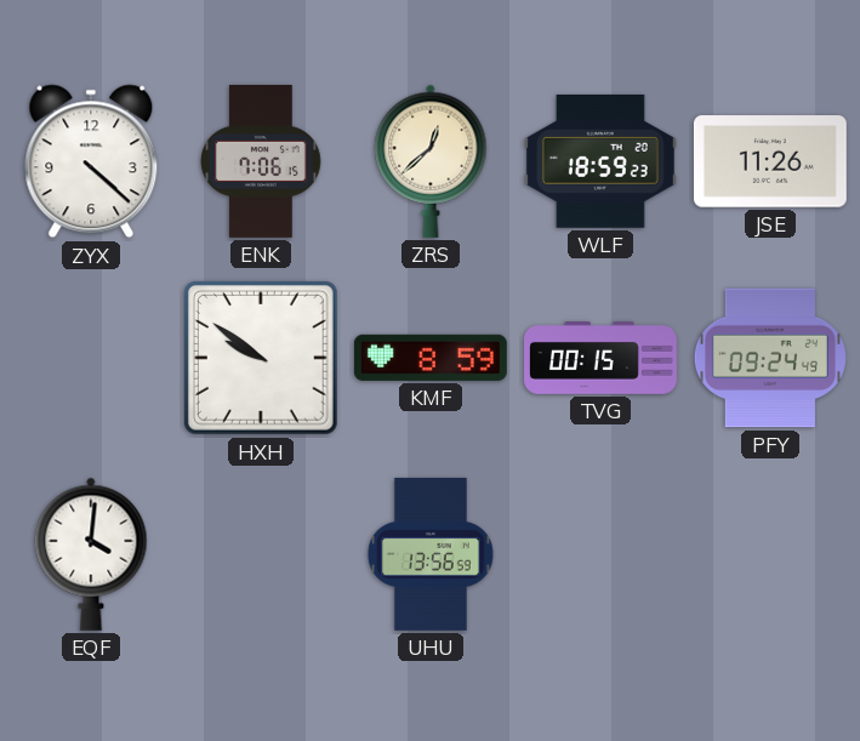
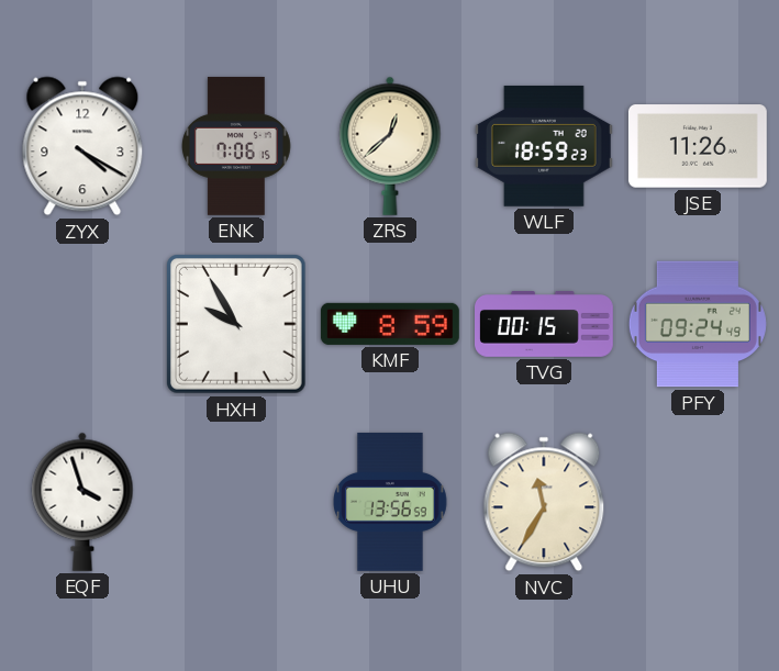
ZYX: 4:22 -> 4:20 (82, 146)
HXH: 9:51 -> 9:55 (237, 325)
EQF: 4:01 -> 3:57 (82, 502)
NVC: none -> 11:35 (544, 502)
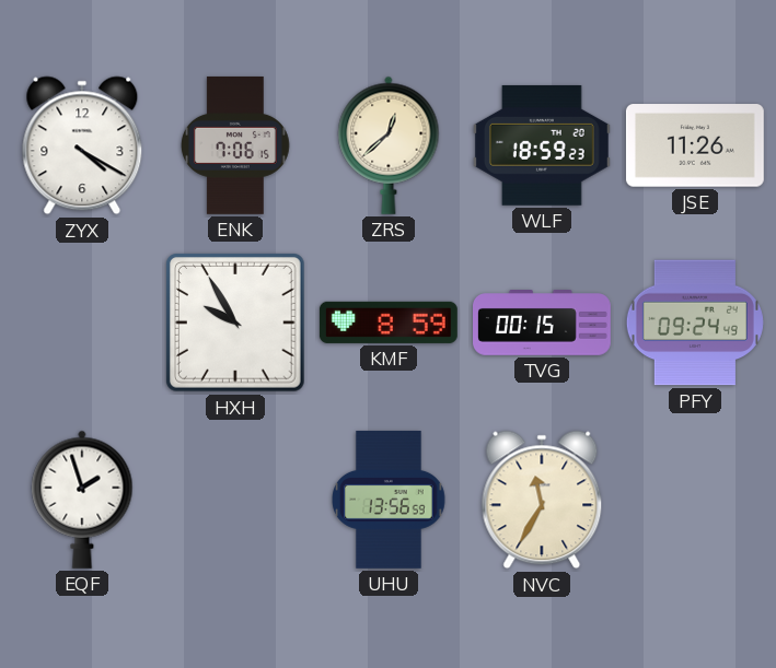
EQF: 3:57 -> 1:57 (82, 500)
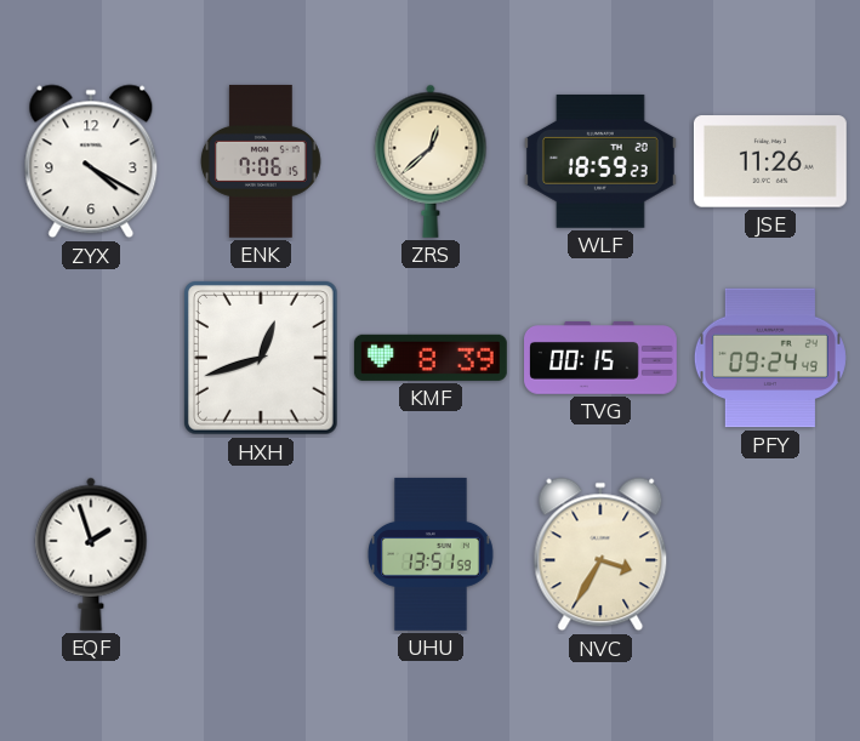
HXH: 9:55 -> 12:42 (262, 359)
KMF: 8:59 -> 8:39 (431, 358)
UHU: 13:56 -> 13:51 (431, 554)
NVC: 11:35 -> 3:35 (600, 554)
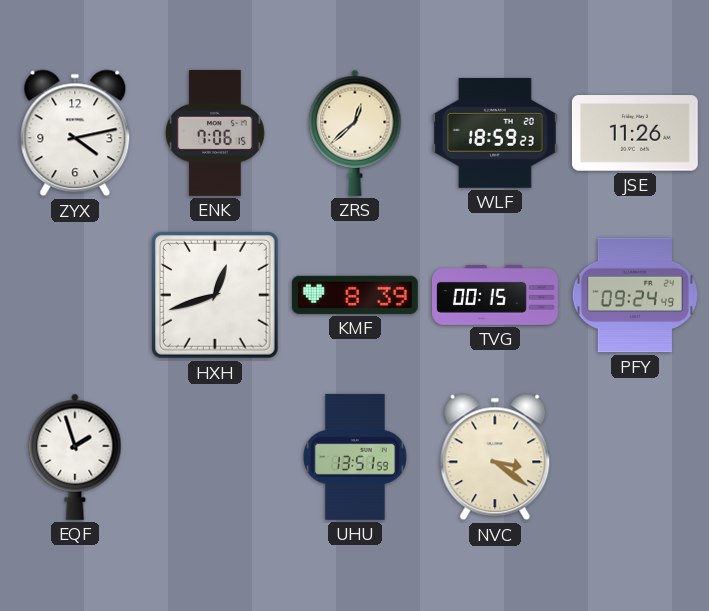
ZYX: 4:20 -> 4:13 (75, 133)
NVC: 3:35 -> 3:21 (495, 457)
